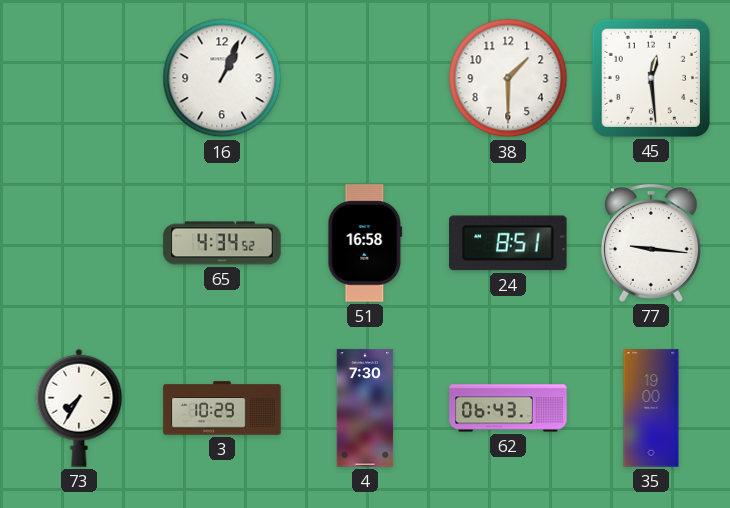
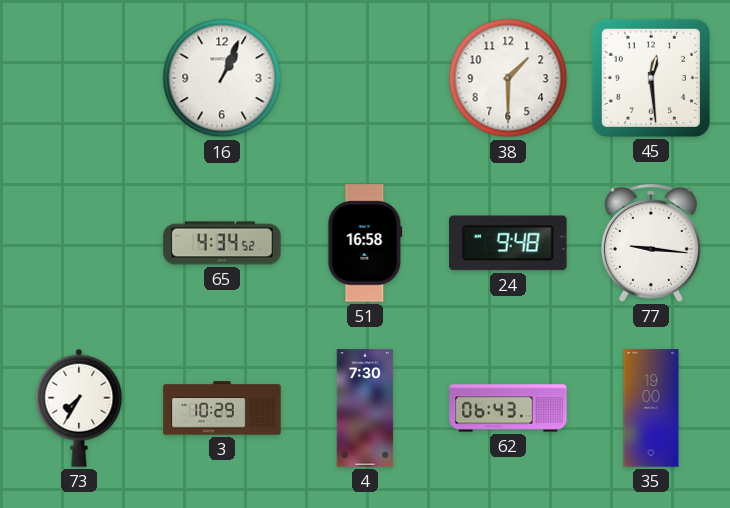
24: 8:51 -> 9:48 (508, 243)
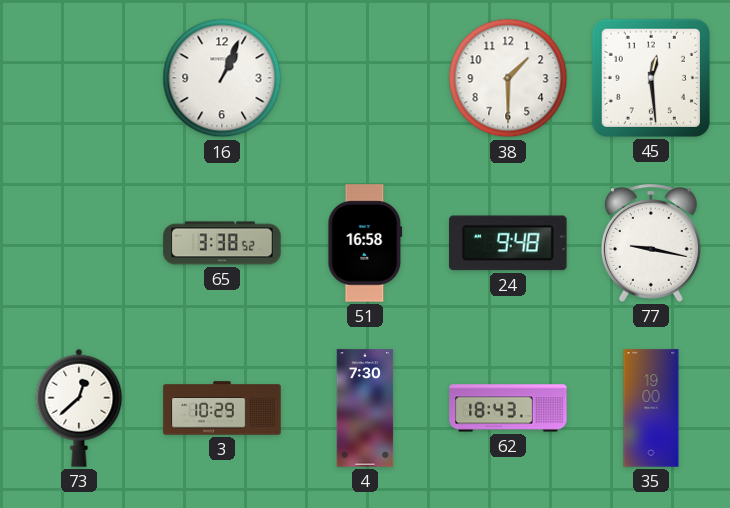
65: 4:34 -> 3:38 (222, 243)
77: 9:16 -> 9:17 (651, 243)
73: 7:35 -> 12:38 (79, 408)
62: 06:43 -> 18:43 (508, 408)
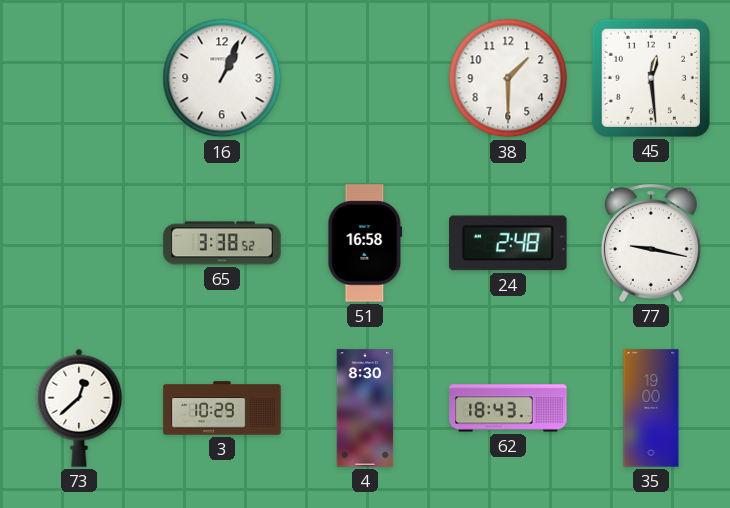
24: 9:48 -> 2:48 (508, 243)
4: 7:30 -> 8:30 (365, 408)
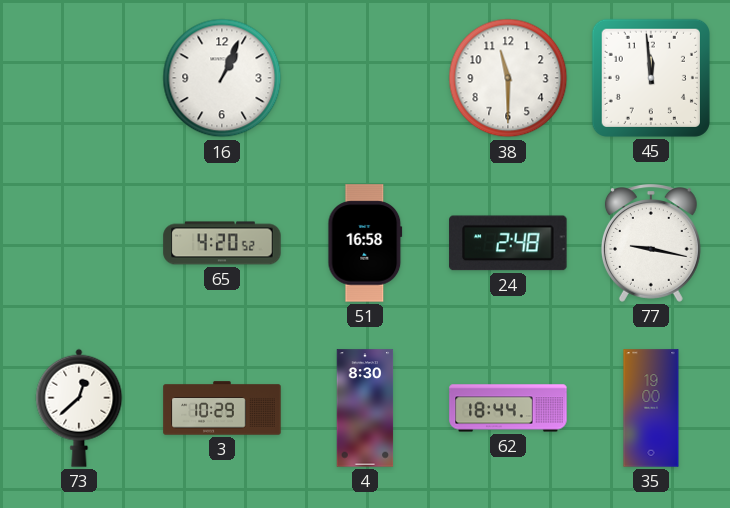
38: 1:30 -> 11:30 (508, 78)
45: 12:29 -> 11:59 (651, 78)
65: 3:38 -> 4:20 (222, 243)
62: 18:43 -> 18:44 (508, 408)
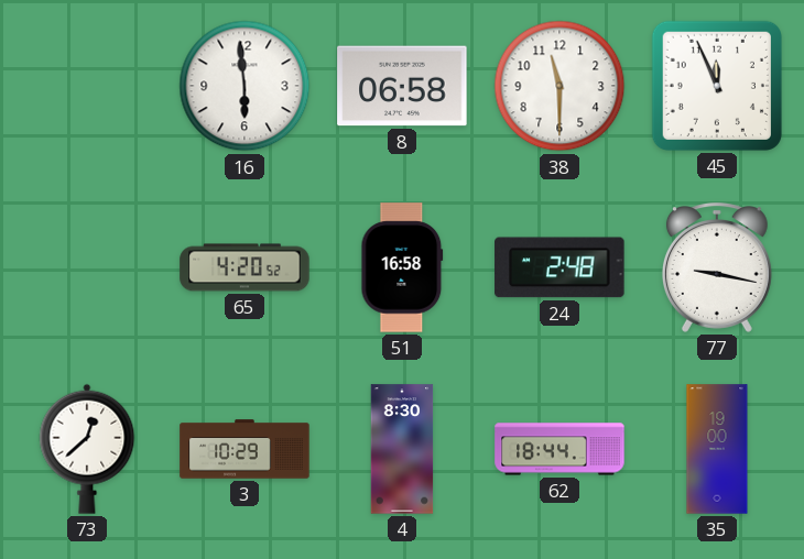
16: 1:04 -> 5:59 (245, 86)
8: none -> 06:58 (402, 86)
45: 11:59 -> 11:56 (717, 86)
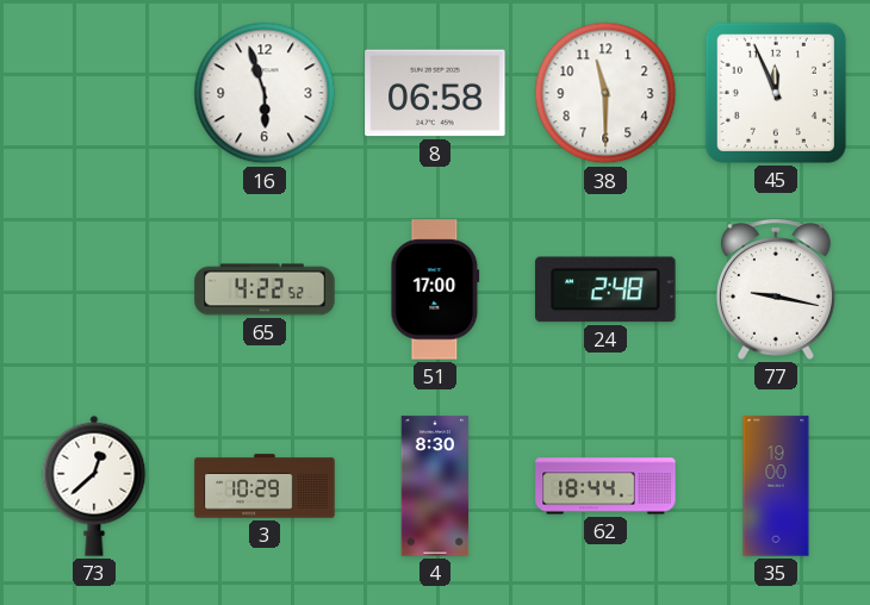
16: 5:59 -> 5:57 (265, 93)
65: 4:20 -> 4:22 (265, 289)
51: 16:58 -> 17:00 (435, 289)
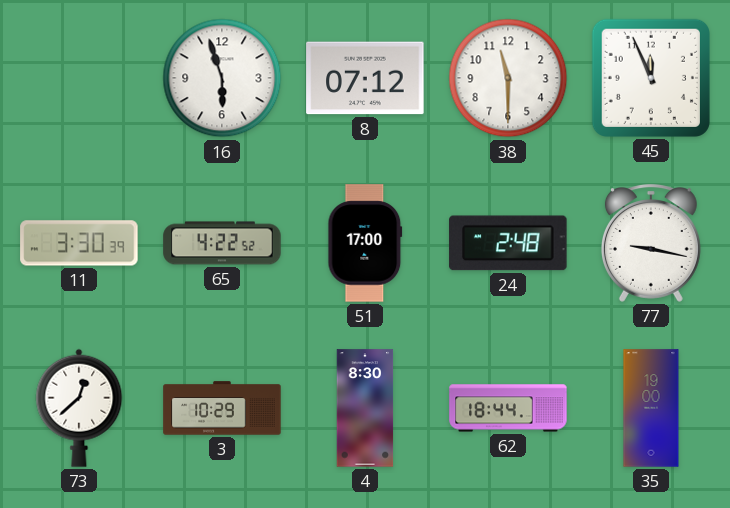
8: 06:58 -> 07:12 (365, 78)
11: none -> 3:30 (79, 243)
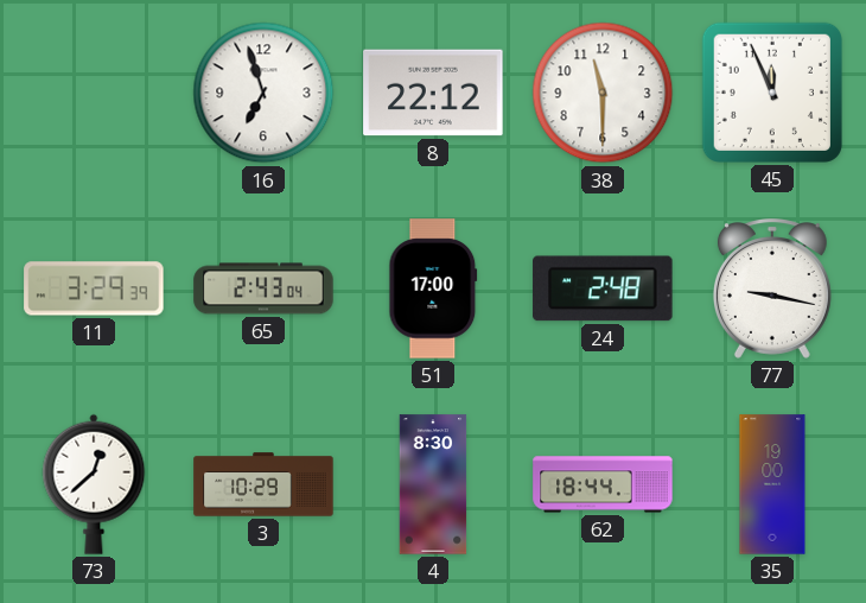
16: 5:57 -> 6:57 (263, 93)
8: 07:12 -> 22:12 (433, 93)
11: 3:30 -> 3:29 (94, 288)
65: 4:22 -> 2:43 (263, 288)
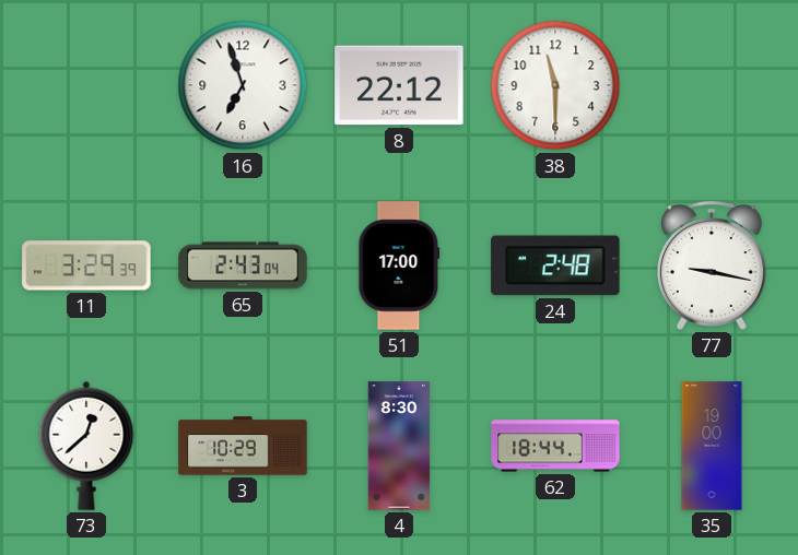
45: 11:56 -> none (772, 93)
